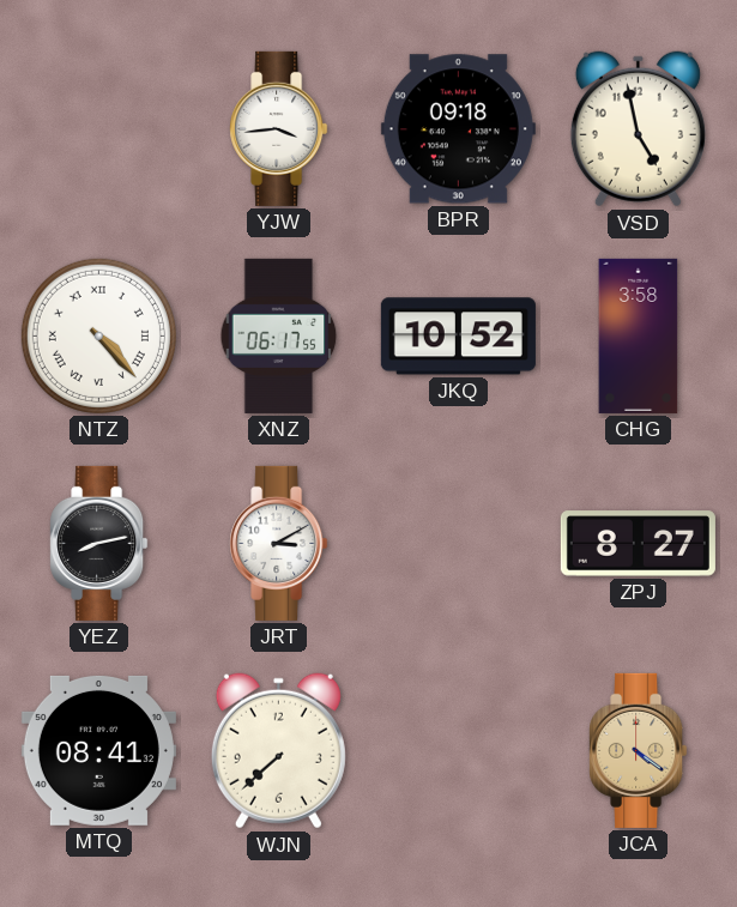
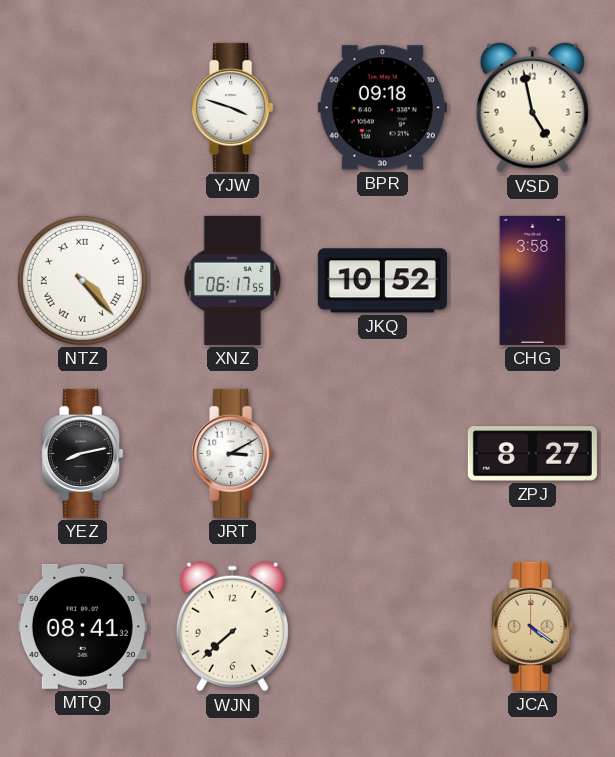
YJW: 3:44 -> 3:48 (233, 107)
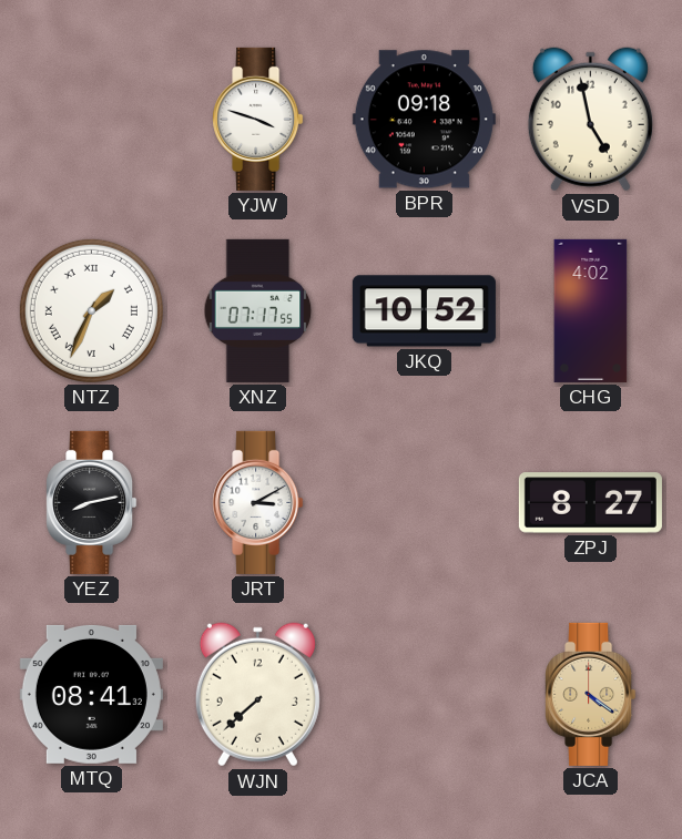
NTZ: 4:23 -> 1:34 (91, 310)
XNZ: 06:17 -> 07:17 (258, 310)
CHG: 3:58 -> 4:02 (591, 310)
